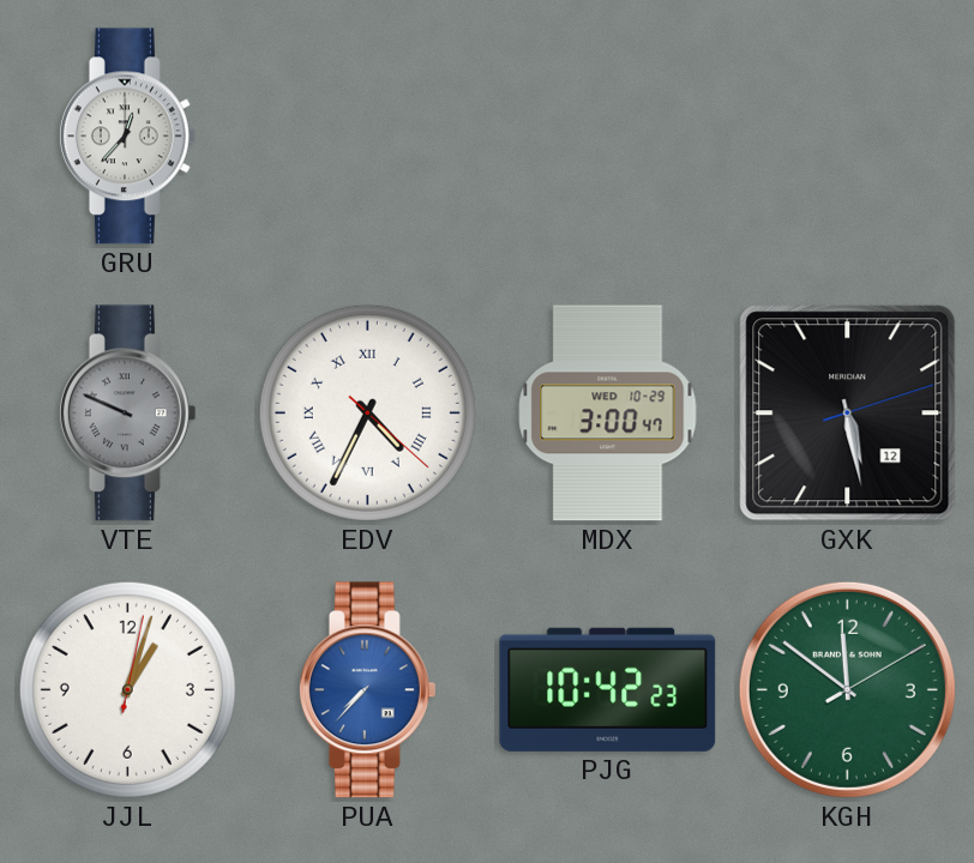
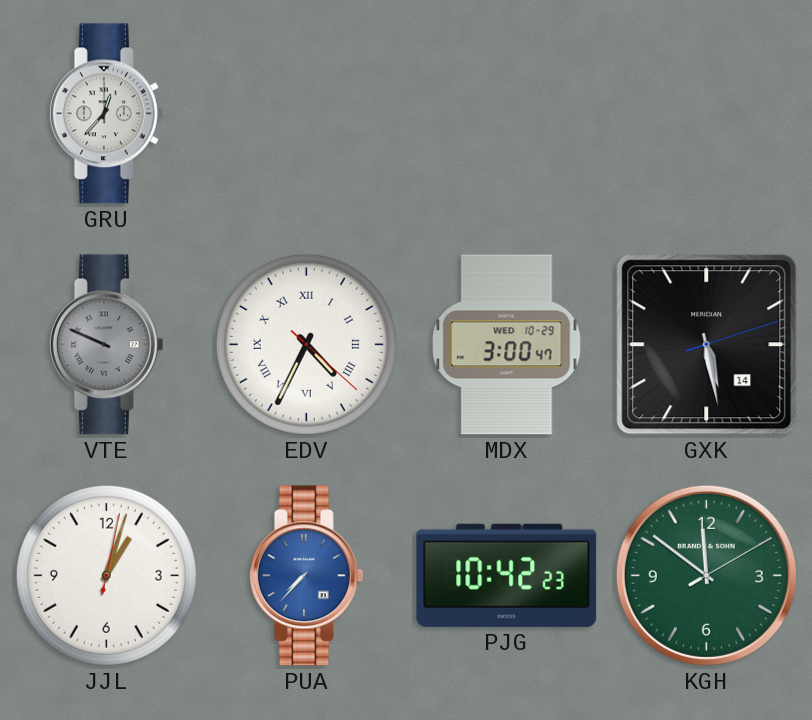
GXK date: 12 -> 14 (707, 345)
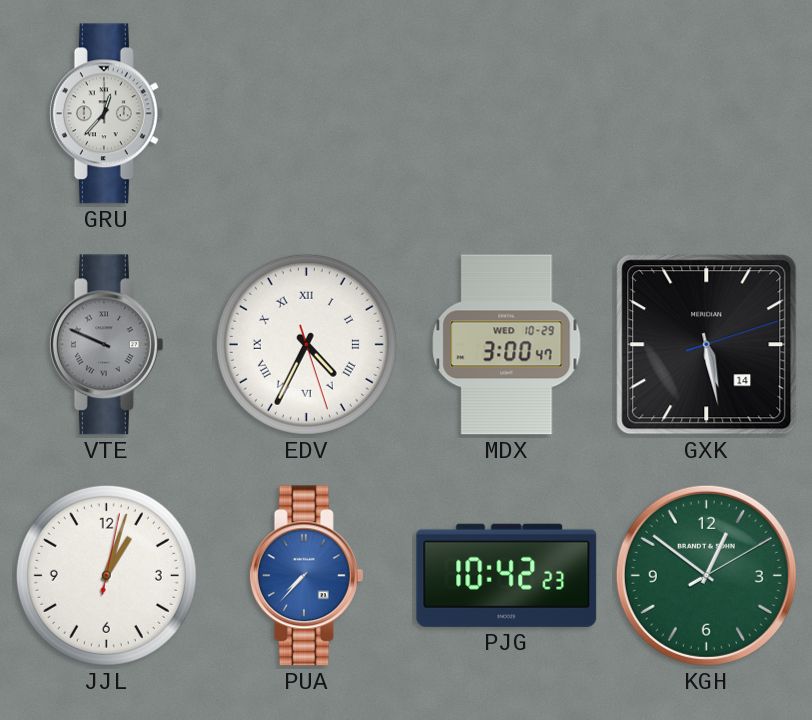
EDV: 4:34:22 -> 4:34:27 (306, 344)
KGH: 11:51 -> 12:51 (706, 575)
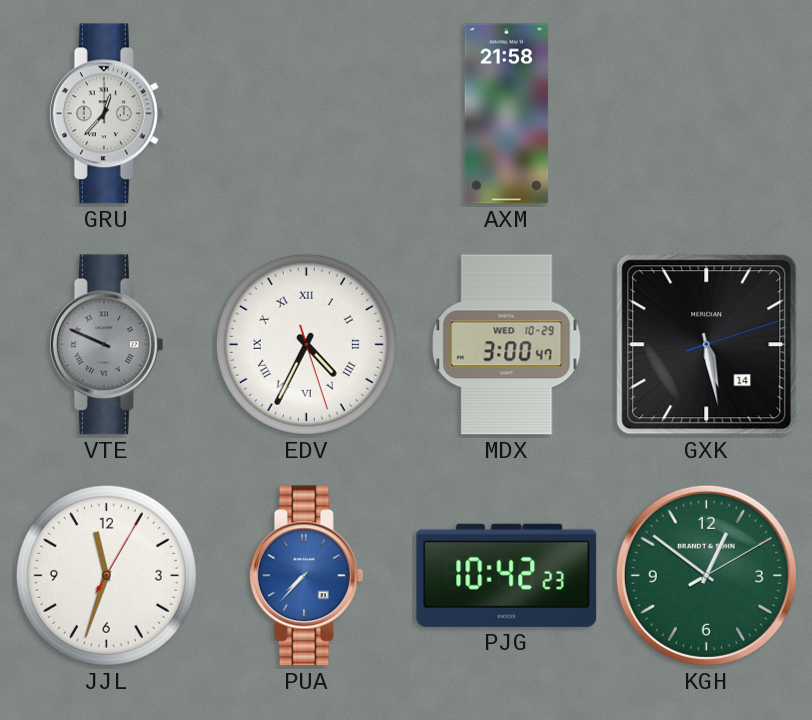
AXM: none -> 21:58 (507, 114)
JJL: 1:03 -> 11:33 (106, 575)
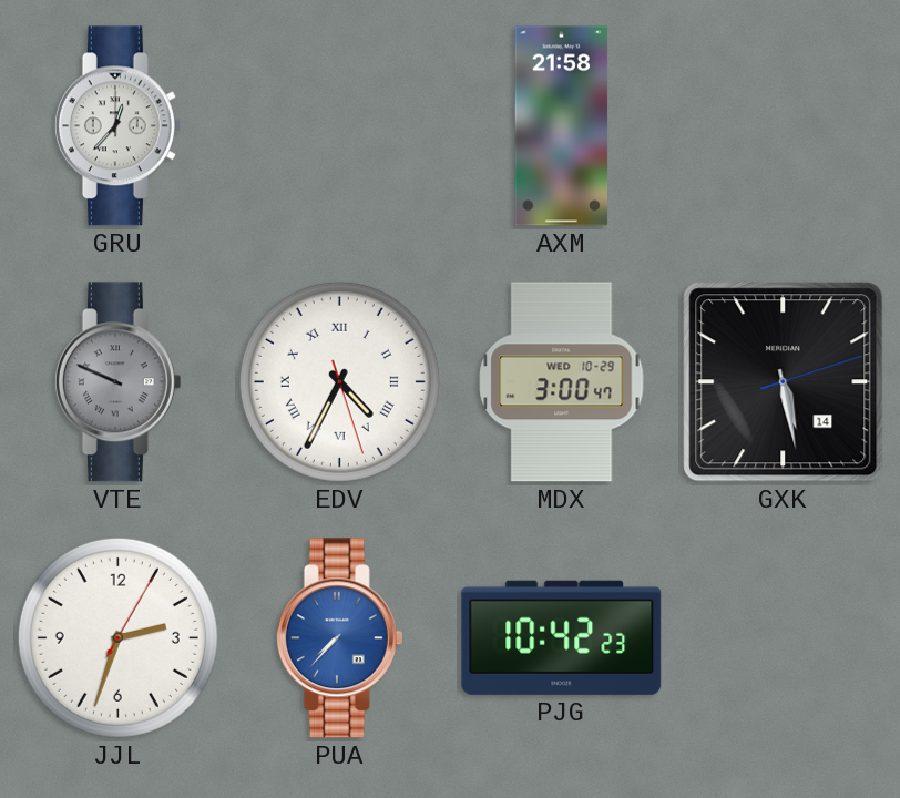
JJL: 11:33 -> 2:33 (117, 637)
KGH: 12:51 -> none (706, 575)
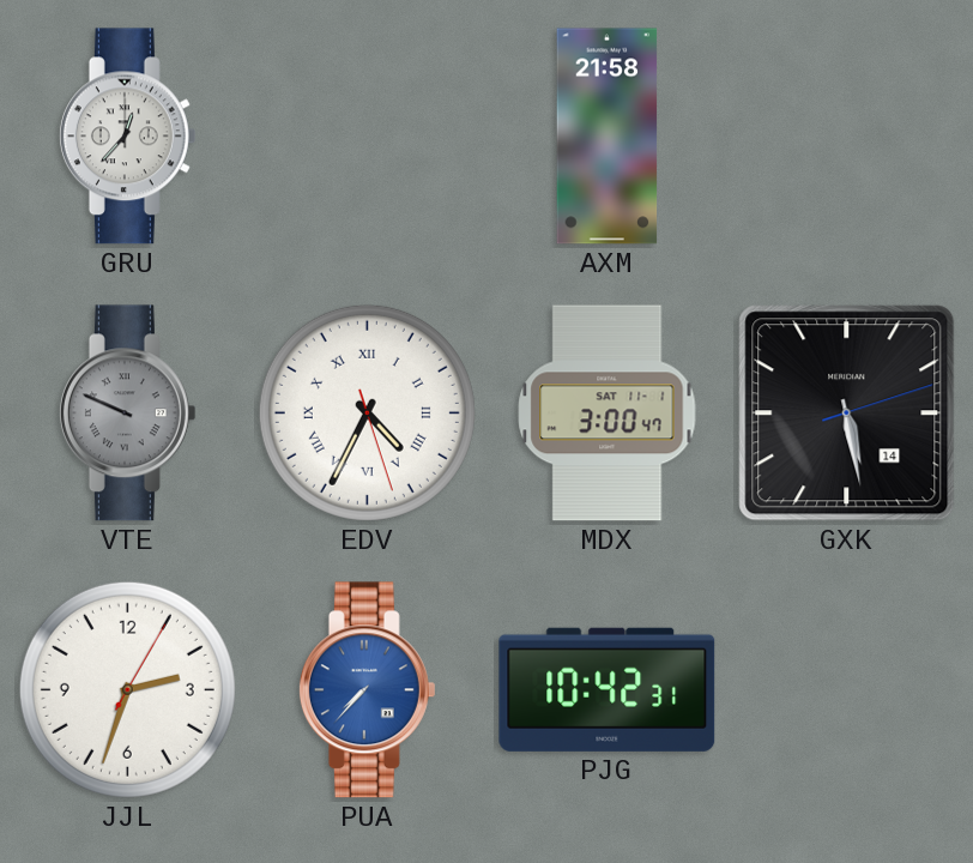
MDX date: WED 10-29 -> SAT 11-1 (608, 414)
PJG: 10:42:23 -> 10:42:31 (608, 689)
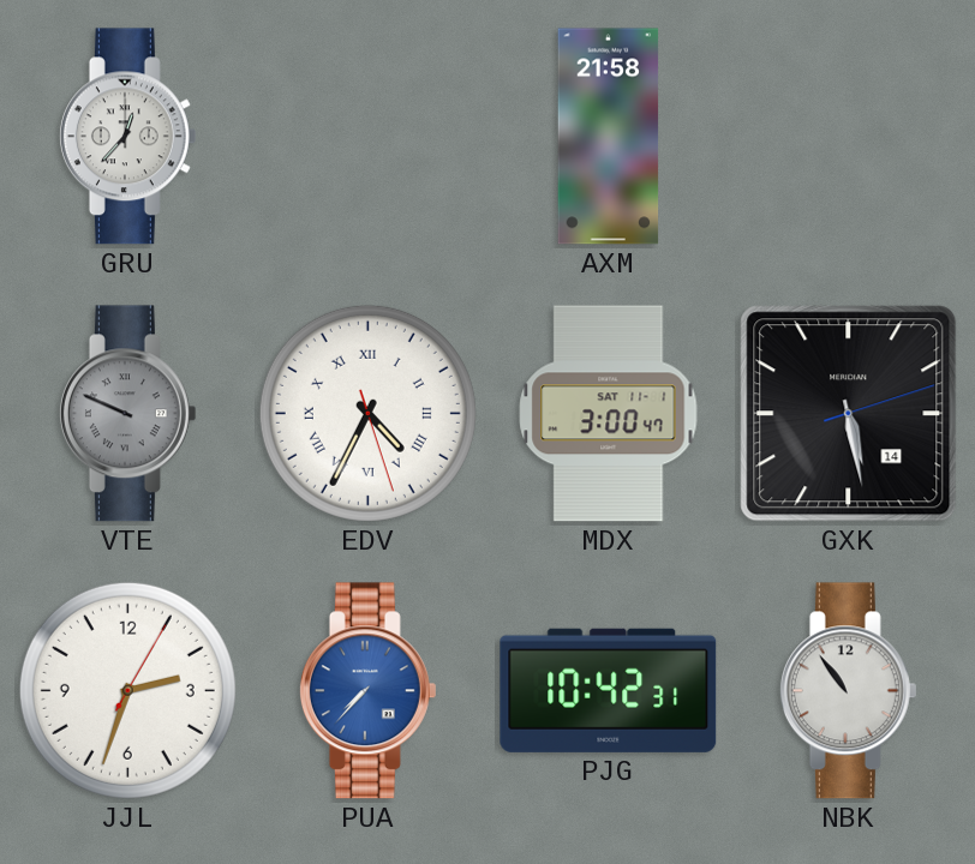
NBK: none -> 10:54 (848, 691)
